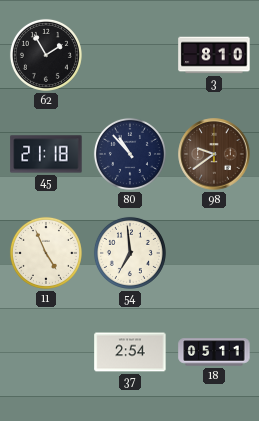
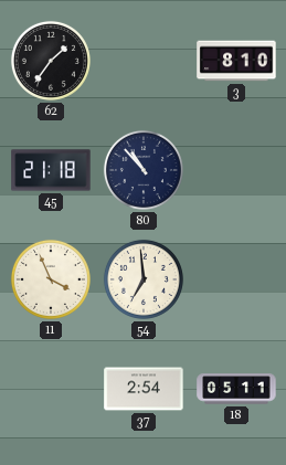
62: 1:55 -> 1:36 (51, 61)
98: 9:39 -> none (214, 154)
11: 4:56 -> 3:56 (51, 279)
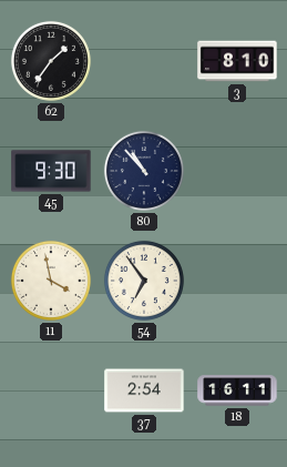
45: 21:18 -> 9:30 (51, 171)
11: 3:56 -> 3:58 (51, 281)
54: 6:59 -> 6:54 (144, 281)
18: 05:11 -> 16:11 (237, 390)
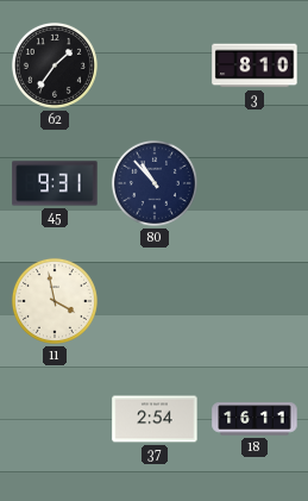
45: 9:30 -> 9:31 (55, 183)
54: 6:54 -> none (144, 281)
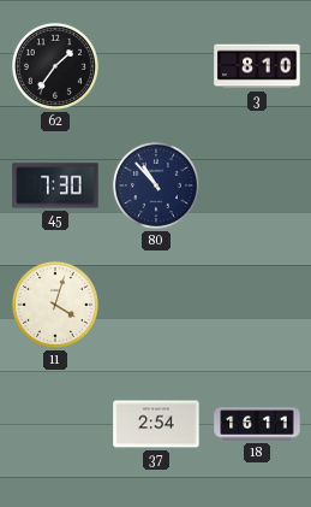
45: 9:31 -> 7:30 (55, 185)
11: 3:58 -> 4:03 (55, 305)
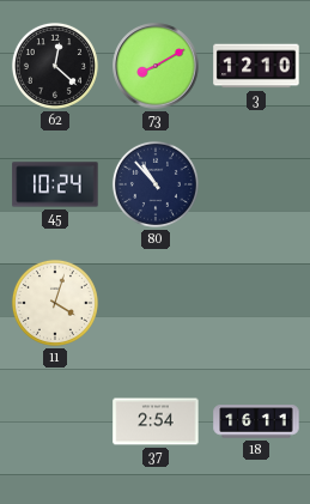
62: 1:36 -> 12:22 (55, 66)
73: none -> 8:10 (156, 66)
3: 8:10 -> 12:10 (256, 66)
45: 7:30 -> 10:24 (55, 184)
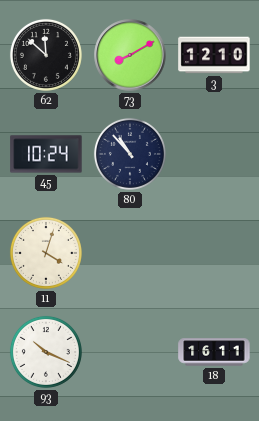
62: 12:22 -> 11:52 (46, 55)
93: none -> 10:19 (46, 352)
37: 2:54 -> none (156, 421)
